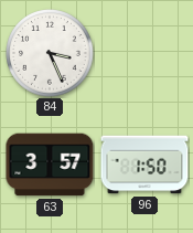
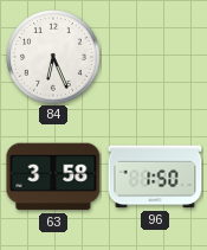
84: 3:26 -> 6:26 (53, 57)
63: 3:57 -> 3:58 (53, 177)
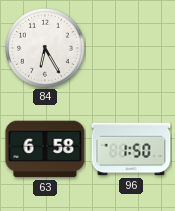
84: 6:26 -> 6:25 (45, 48)
63: 3:58 -> 6:58 (45, 149)
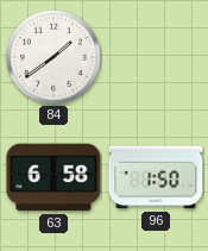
84: 6:25 -> 1:39 (53, 57)
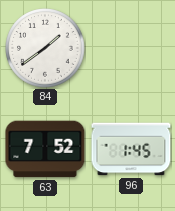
63: 6:58 -> 7:52 (45, 149)
96: 1:50 -> 1:45 (131, 149)
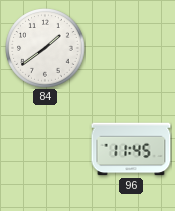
63: 7:52 -> none (45, 149)
96: 1:45 -> 11:45 (131, 149)
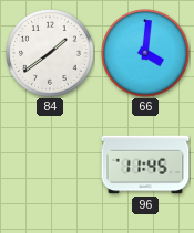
66: none -> 4:01 (145, 53)
